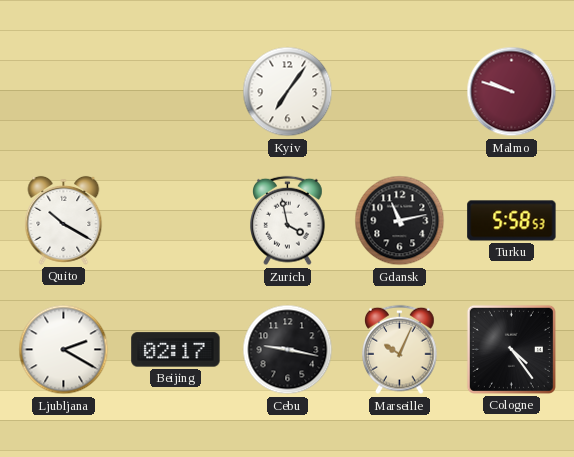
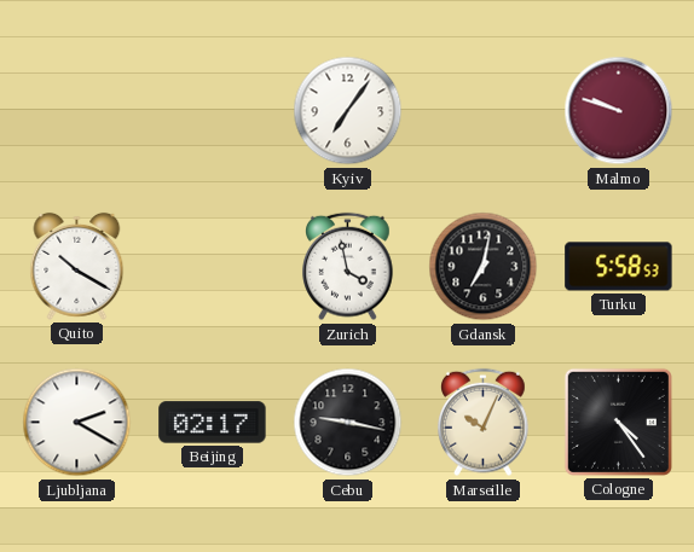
Gdansk: 11:13 -> 7:02 (484, 267)
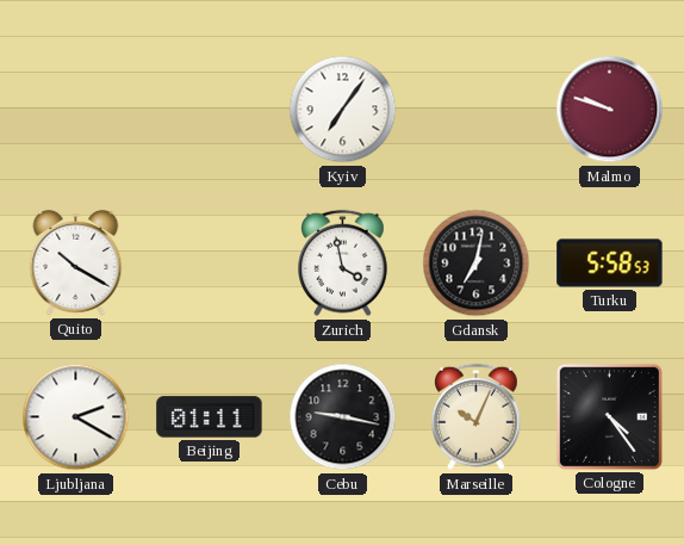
Beijing: 02:17 -> 01:11 (210, 417)
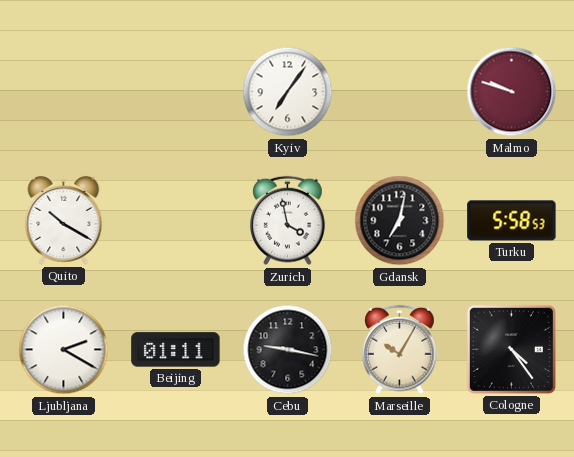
Marseille: 10:04 -> 10:05 (400, 350)
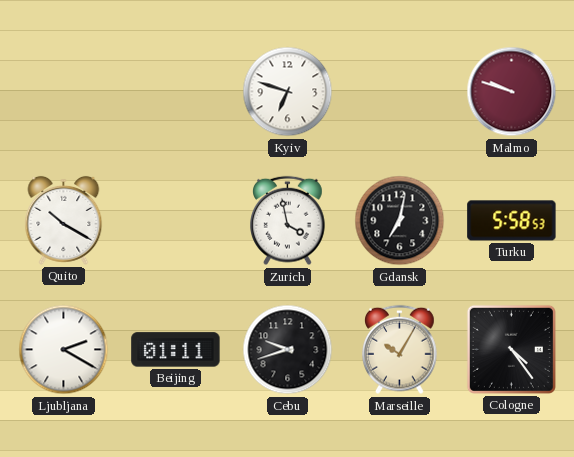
Kyiv: 7:06 -> 6:48 (288, 92)
Cebu: 9:17 -> 9:42 (288, 350)
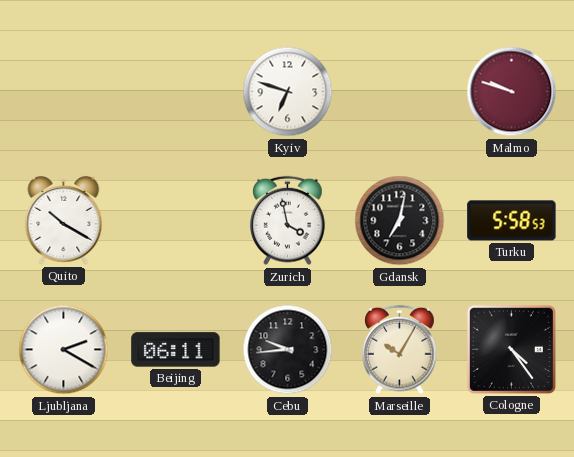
Beijing: 01:11 -> 06:11 (176, 350)
Cebu: 9:42 -> 9:44 (288, 350)
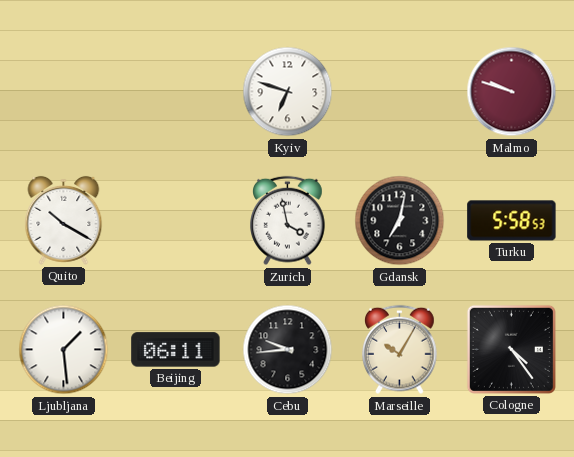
Ljubljana: 2:20 -> 1:29 (64, 350)
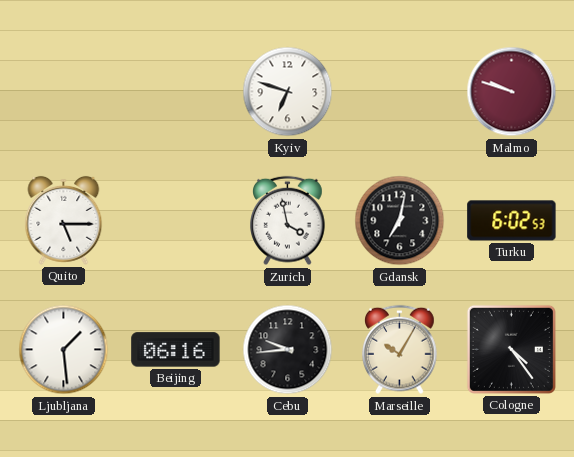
Quito: 10:20 -> 5:15 (64, 220)
Turku: 5:58 -> 6:02 (512, 221)
Beijing: 06:11 -> 06:16 (176, 350)
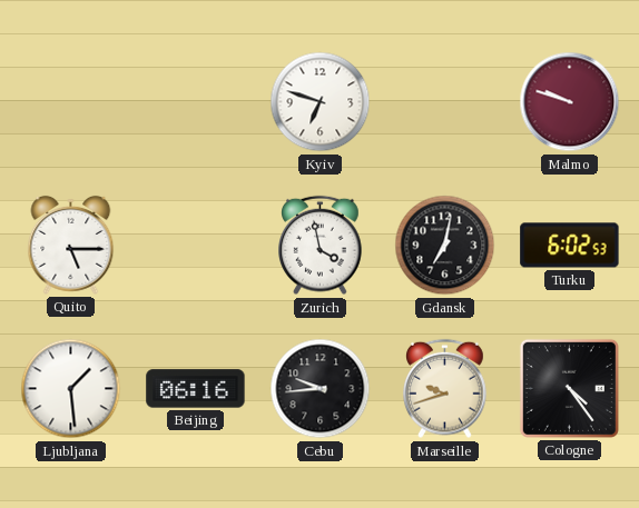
Marseille: 10:05 -> 9:42 (445, 389)
